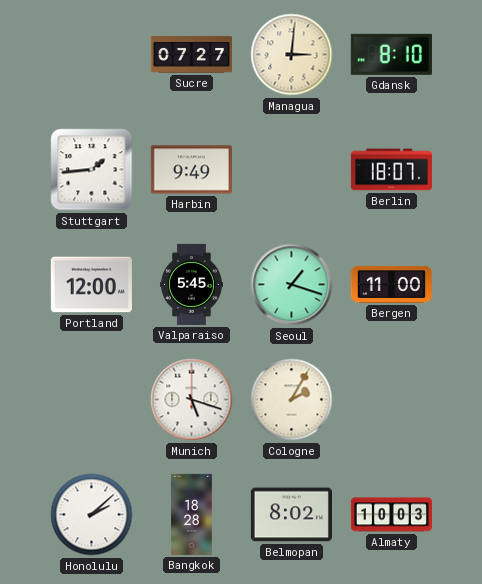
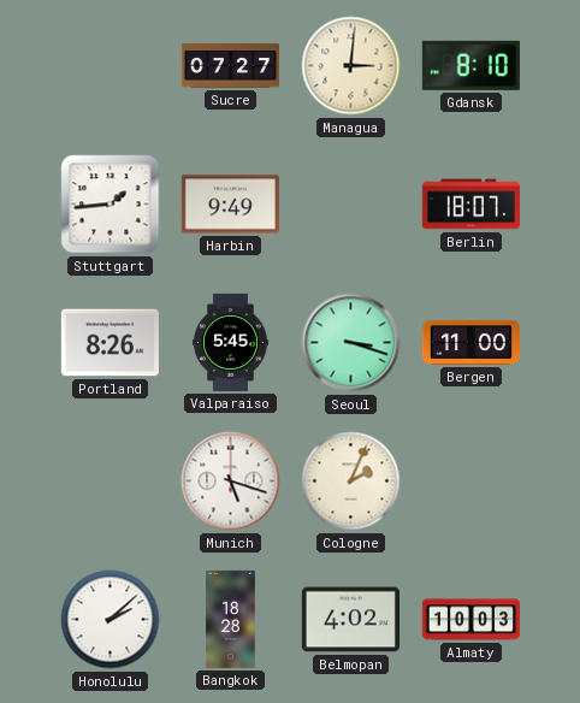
Portland: 12:00 -> 8:26 (110, 343)
Seoul: 1:18 -> 3:18 (351, 343)
Cologne: 2:05 -> 2:04 (351, 482)
Belmopan: 8:02 -> 4:02 (350, 620)
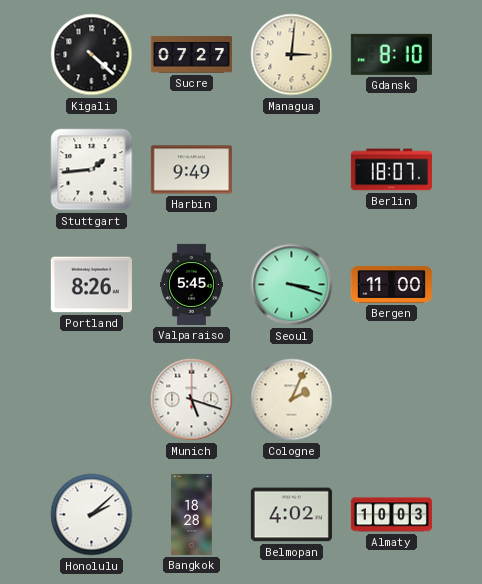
Kigali: none -> 4:22 (92, 55)
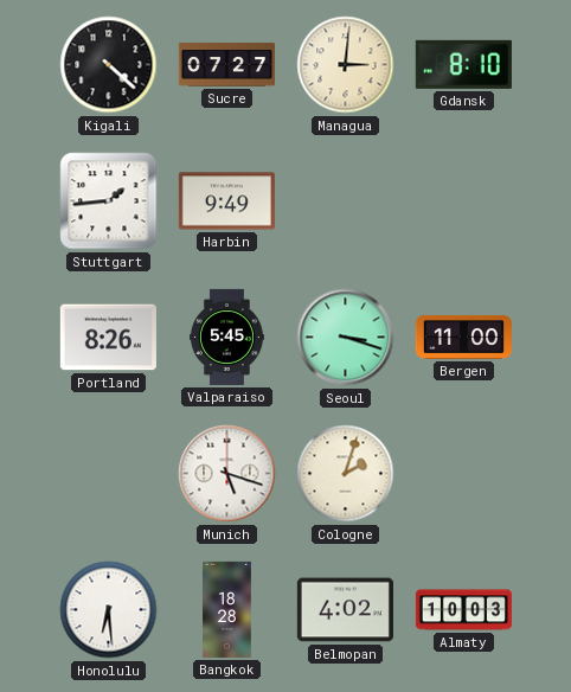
Berlin: 18:07 -> none (391, 170)
Cologne: 2:04 -> 2:03 (346, 474)
Honolulu: 2:08 -> 6:29 (109, 610)
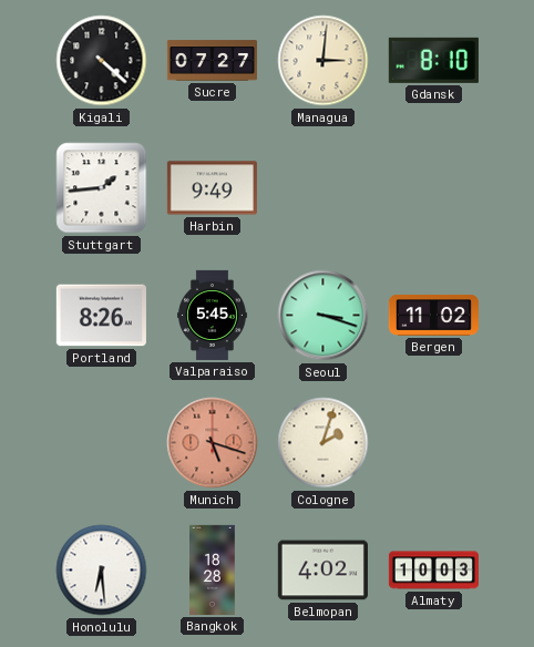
Bergen: 11:00 -> 11:02 (433, 315)
Munich dial: white -> salmon (213, 443)
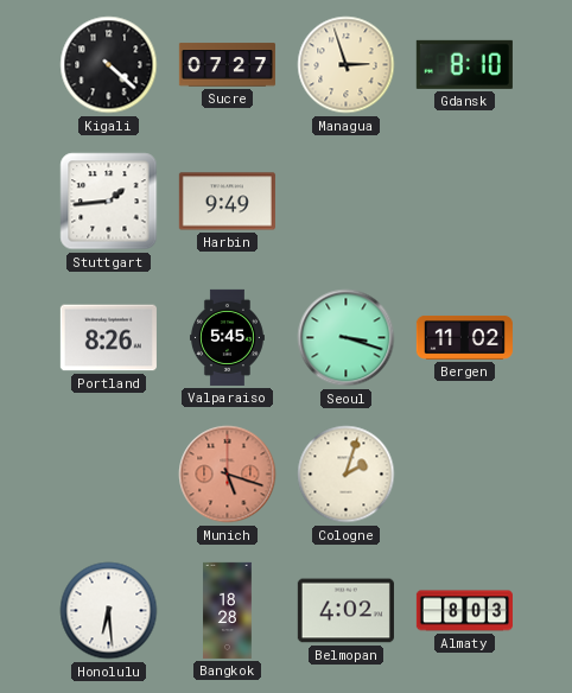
Managua: 3:01 -> 2:57 (347, 65)
Almaty: 10:03 -> 8:03 (464, 611)
